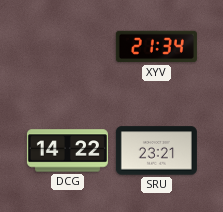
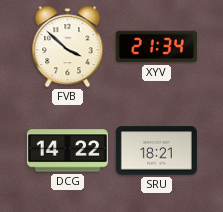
FVB: none -> 3:52 (68, 47)
SRU: 23:21 -> 18:21 (156, 151)
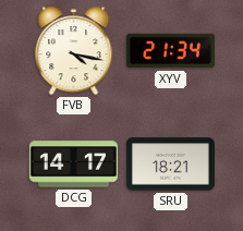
FVB: 3:52 -> 4:17 (74, 51)
DCG: 14:22 -> 14:17 (73, 165)
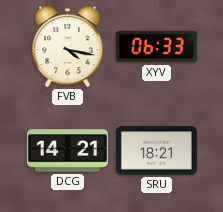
XYV: 21:34 -> 06:33 (156, 47)
DCG: 14:17 -> 14:21 (67, 151)
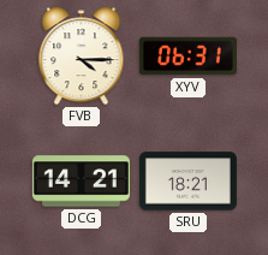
FVB: 4:17 -> 4:15 (82, 57)
XYV: 06:33 -> 06:31 (187, 57)
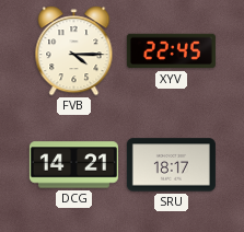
XYV: 06:31 -> 22:45 (171, 51)
SRU: 18:21 -> 18:17 (171, 165)
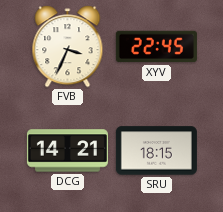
FVB: 4:15 -> 3:34 (68, 47)
SRU: 18:17 -> 18:15 (156, 151)
